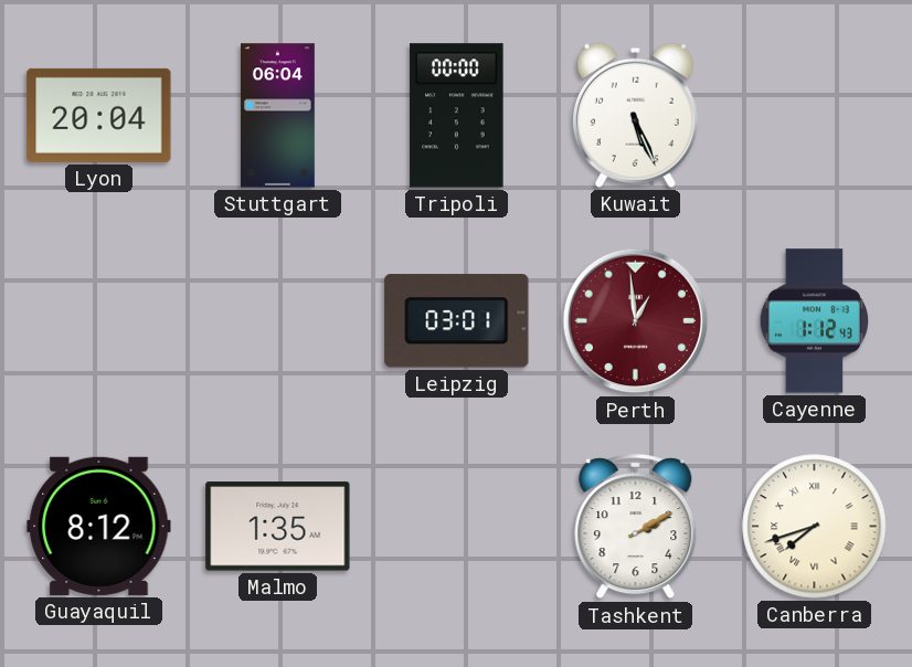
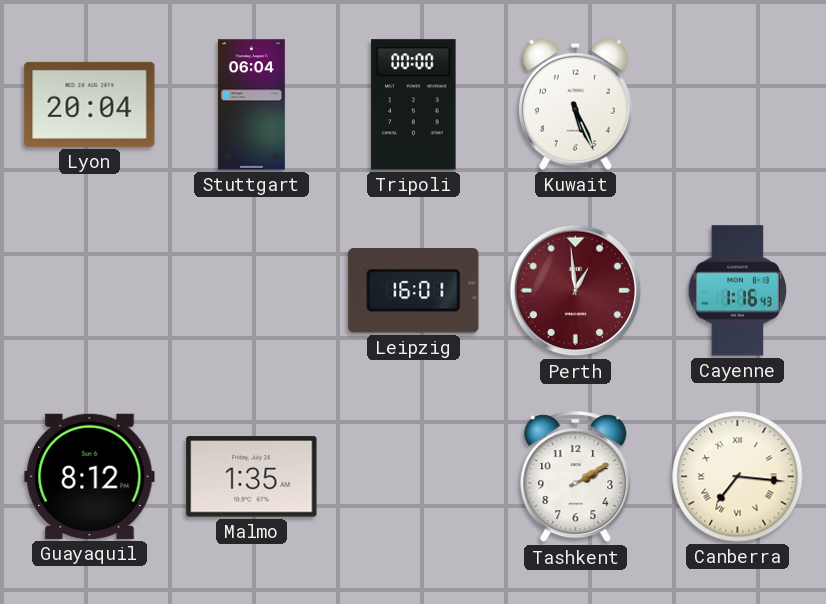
Leipzig: 03:01 -> 16:01 (414, 291)
Cayenne: 1:12 -> 1:16 (738, 291)
Canberra: 7:42 -> 7:16 (738, 477)
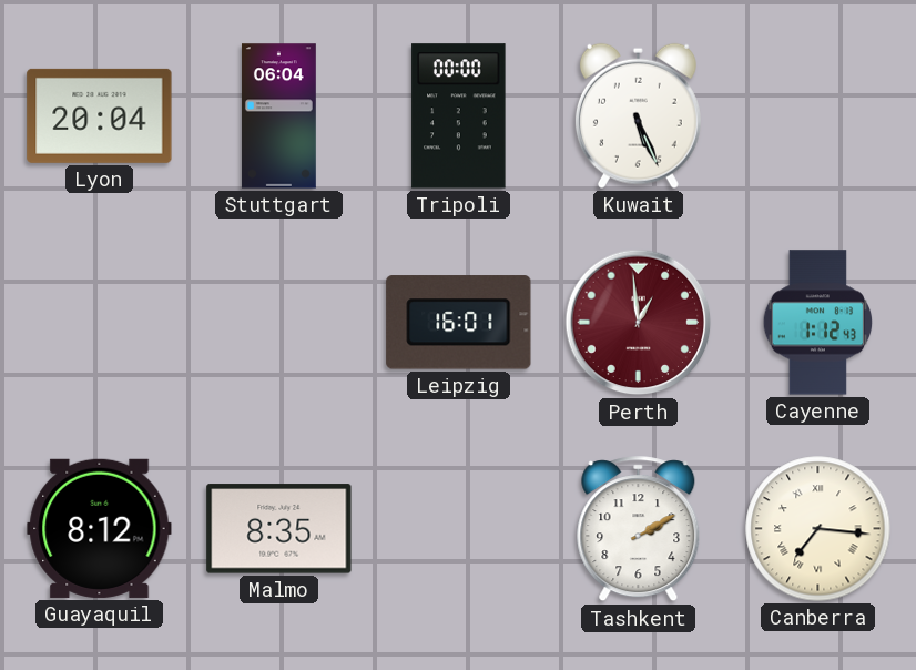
Cayenne: 1:16 -> 1:12 (818, 323)
Malmo: 1:35 -> 8:35 (279, 529)
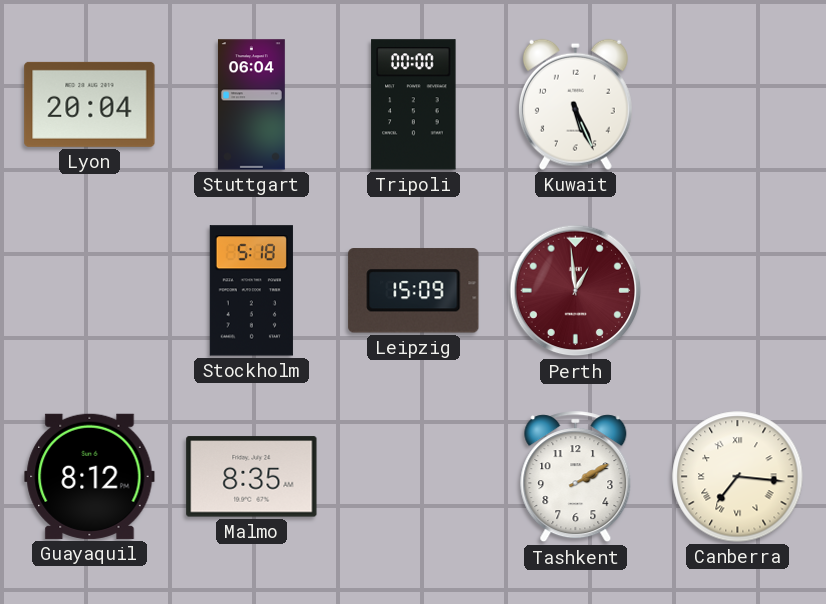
Stockholm: none -> 5:18 (251, 291)
Leipzig: 16:01 -> 15:09 (414, 291)
Cayenne: 1:12 -> none (818, 323)
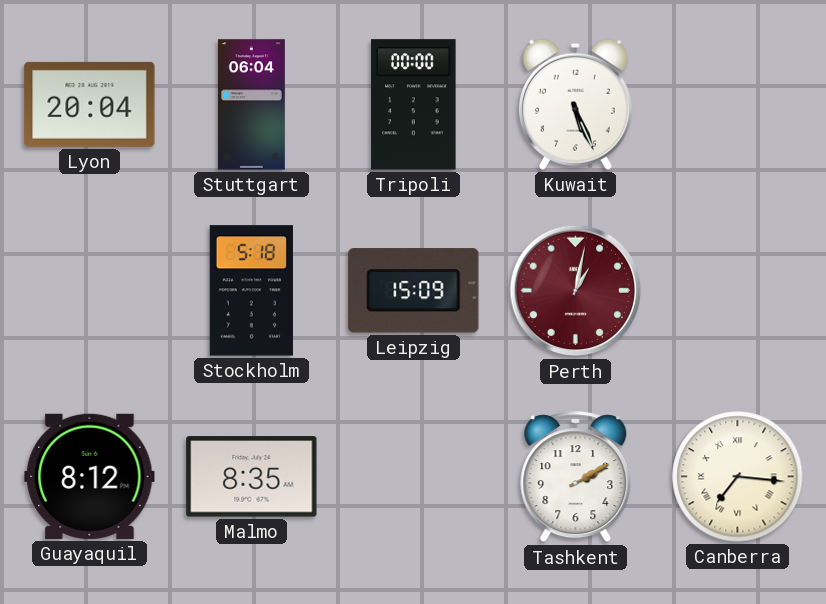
Perth: 12:59 -> 1:02 (576, 291)
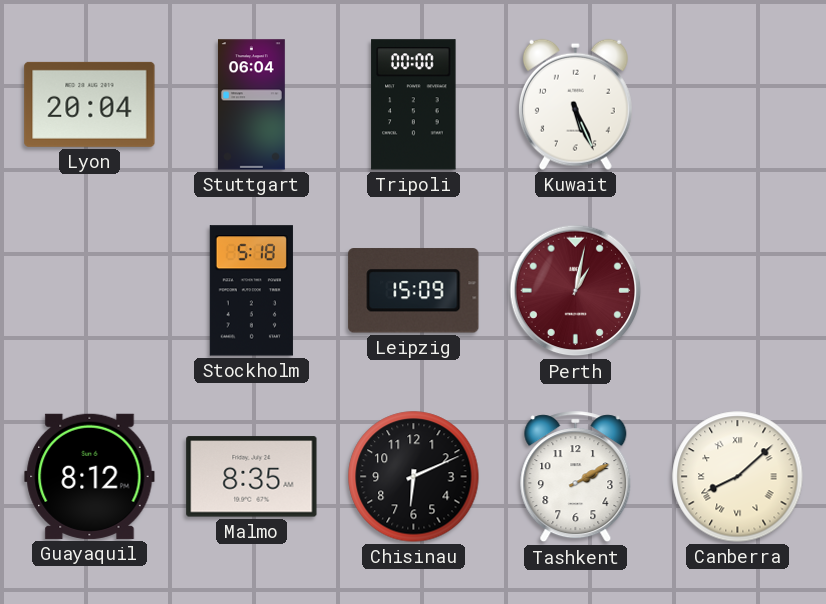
Chisinau: none -> 6:11 (414, 477)
Canberra: 7:16 -> 8:08 (738, 477)
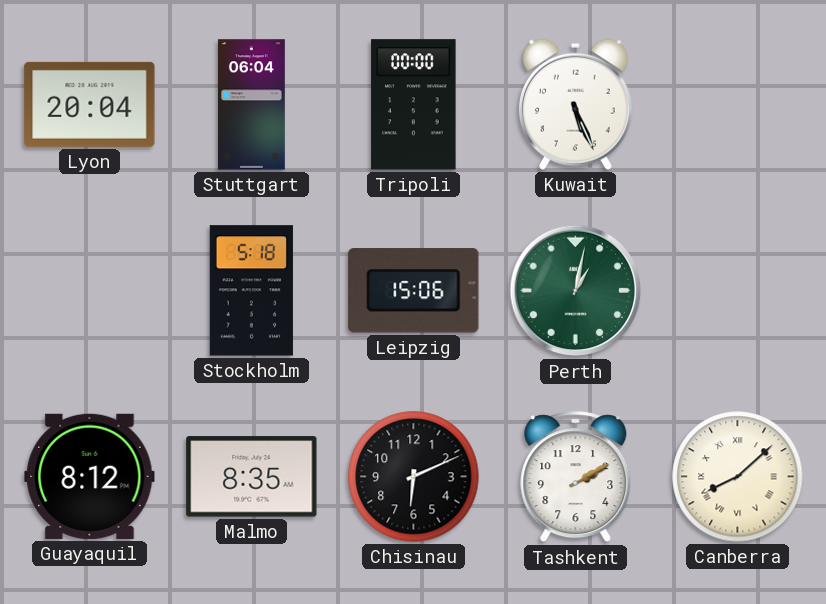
Leipzig: 15:09 -> 15:06 (414, 291)
Perth dial: burgundy -> green (576, 291)
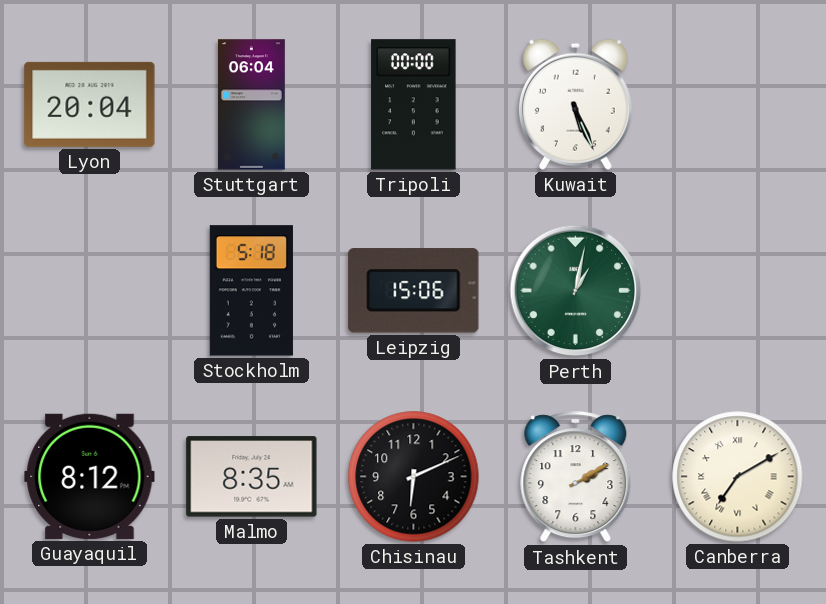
Canberra: 8:08 -> 7:10 (738, 477)
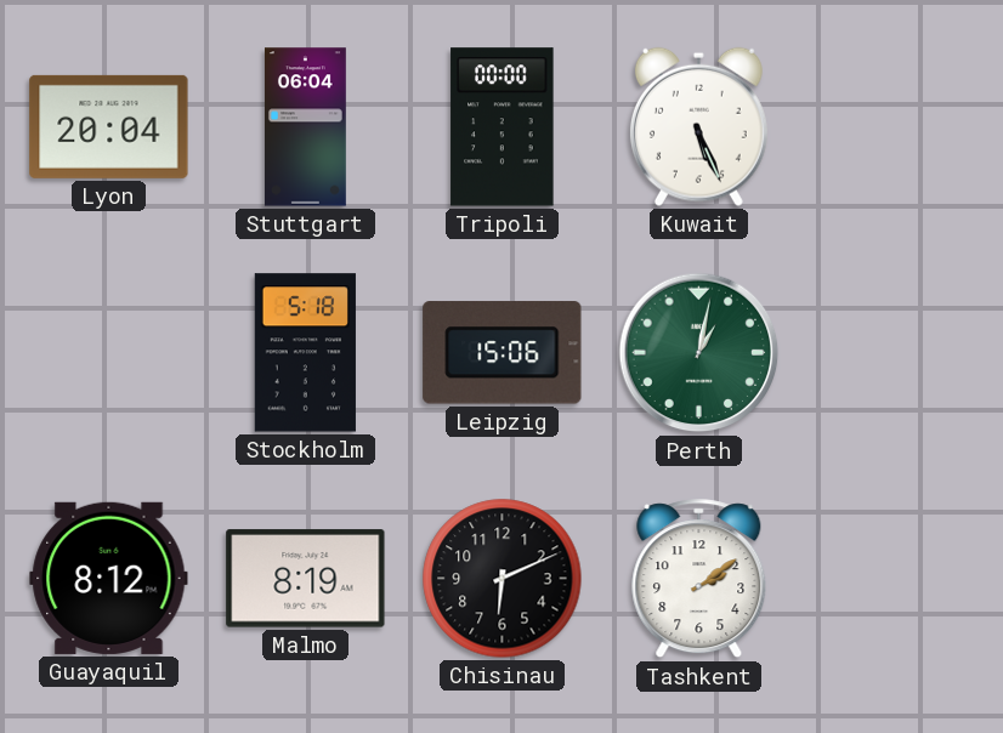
Malmo: 8:35 -> 8:19 (306, 579)
Tashkent: 2:10 -> 2:09 (699, 579)
Canberra: 7:10 -> none (738, 477)
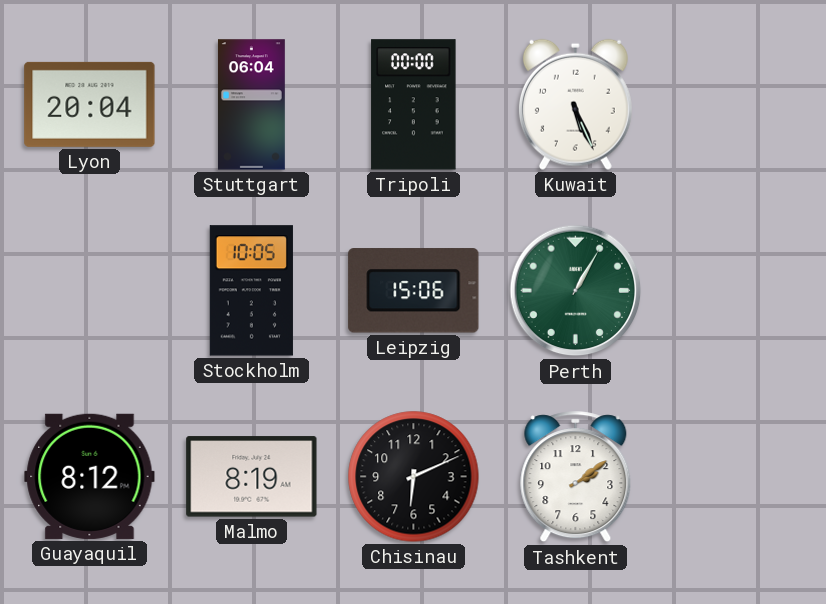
Stockholm: 5:18 -> 10:05 (251, 291)
Perth: 1:02 -> 1:05 (576, 291)
